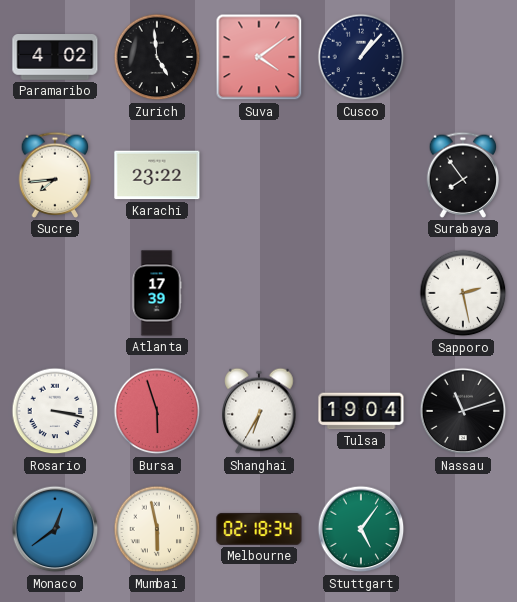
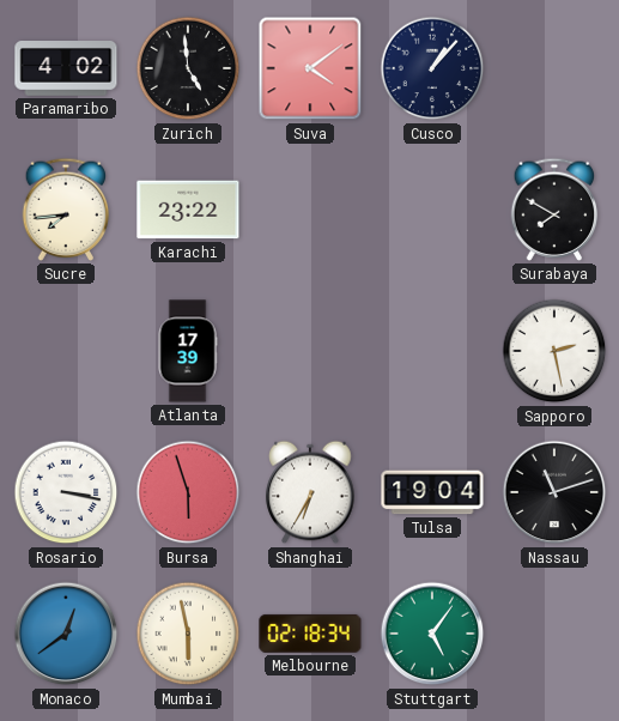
Surabaya: 7:54 -> 7:50 (554, 210)
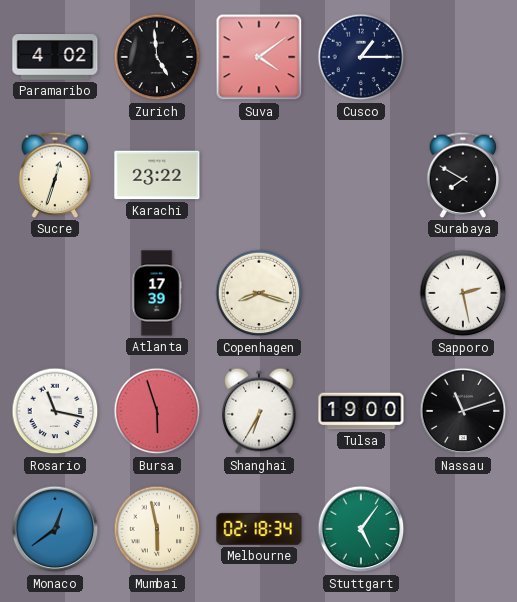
Cusco: 1:07 -> 1:15 (361, 57)
Sucre: 7:44 -> 12:33 (55, 175)
Copenhagen: none -> 8:18 (259, 293)
Rosario: 3:17 -> 11:17 (55, 411)
Tulsa: 19:04 -> 19:00 (361, 411)
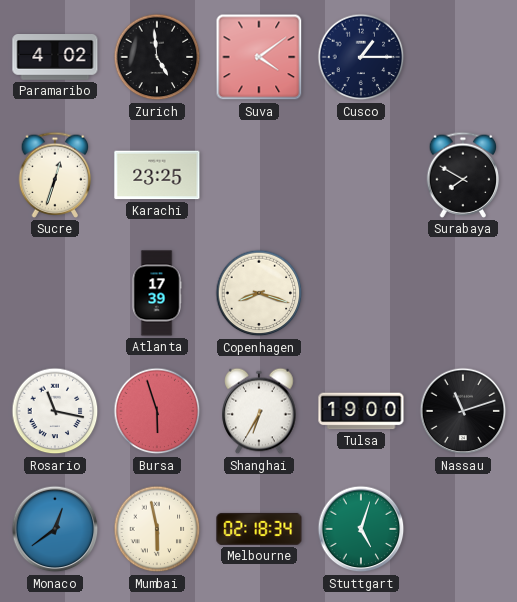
Karachi: 23:22 -> 23:25 (157, 175)
Sapporo: 2:28 -> none (463, 293)
Stuttgart: 5:06 -> 5:03 (361, 529)
